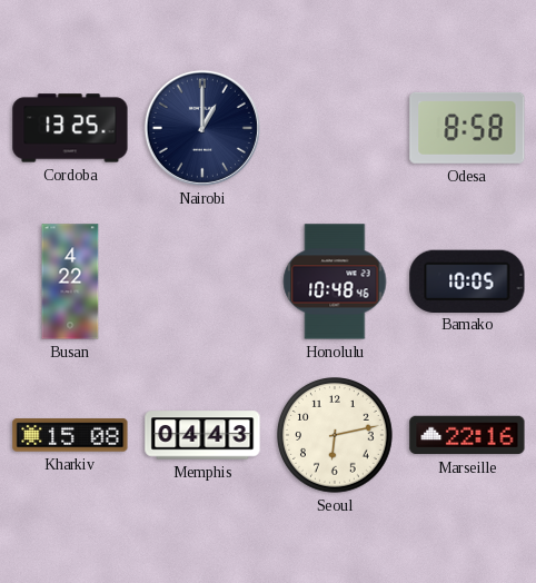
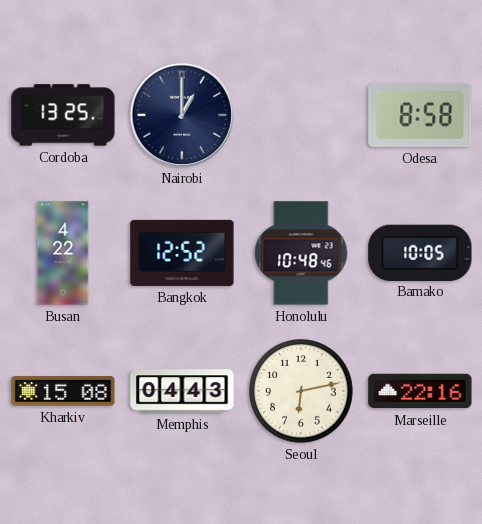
Bangkok: none -> 12:52 (182, 253)
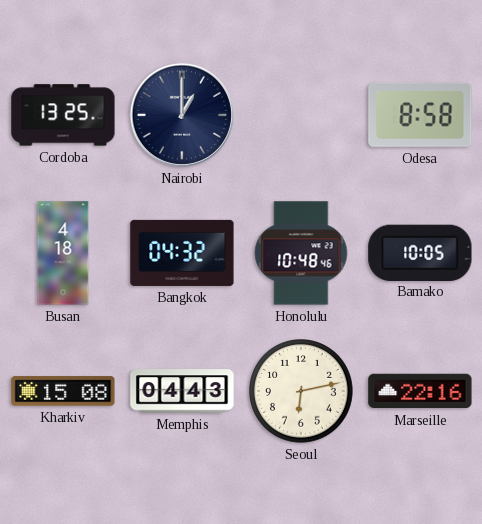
Busan: 4:22 -> 4:18 (63, 253)
Bangkok: 12:52 -> 04:32 (182, 253)
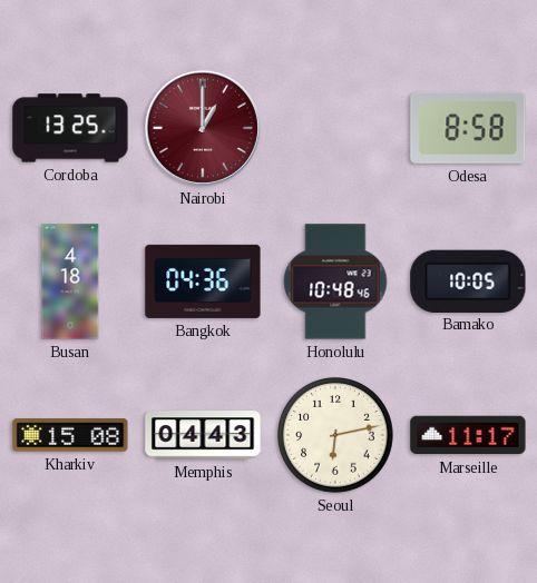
Nairobi dial: navy -> burgundy (203, 128)
Bangkok: 04:32 -> 04:36 (203, 281)
Marseille: 22:16 -> 11:17 (468, 435)
